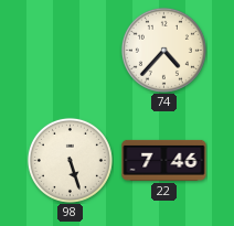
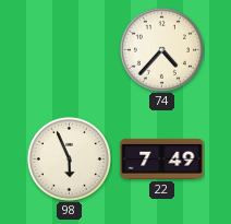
98: 5:27 -> 5:56 (69, 158)
22: 7:46 -> 7:49 (162, 158)
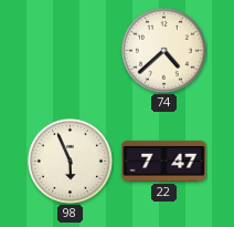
74: 4:37 -> 4:38 (163, 50)
22: 7:49 -> 7:47 (164, 161)
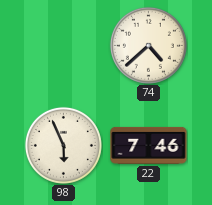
22: 7:47 -> 7:46 (149, 145)
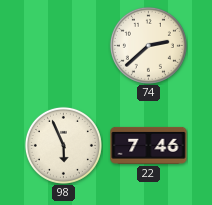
74: 4:38 -> 2:38 (148, 45)
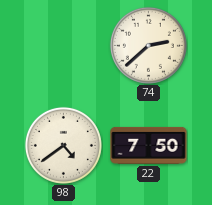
98: 5:56 -> 4:39 (63, 145)
22: 7:46 -> 7:50 (149, 145)
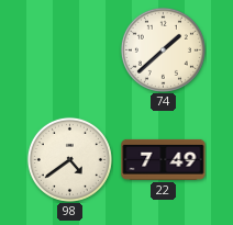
74: 2:38 -> 1:38 (163, 49)
22: 7:50 -> 7:49 (164, 159)
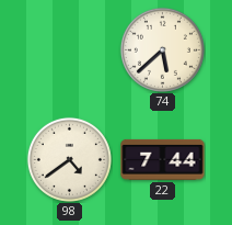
74: 1:38 -> 5:38 (162, 49)
22: 7:49 -> 7:44 (163, 159)
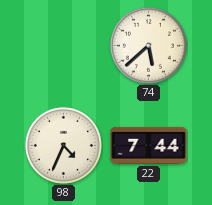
98: 4:39 -> 4:34 (63, 145)
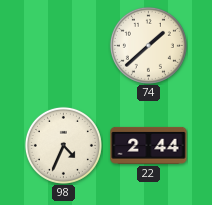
74: 5:38 -> 1:38 (148, 45)
22: 7:44 -> 2:44 (149, 145)
